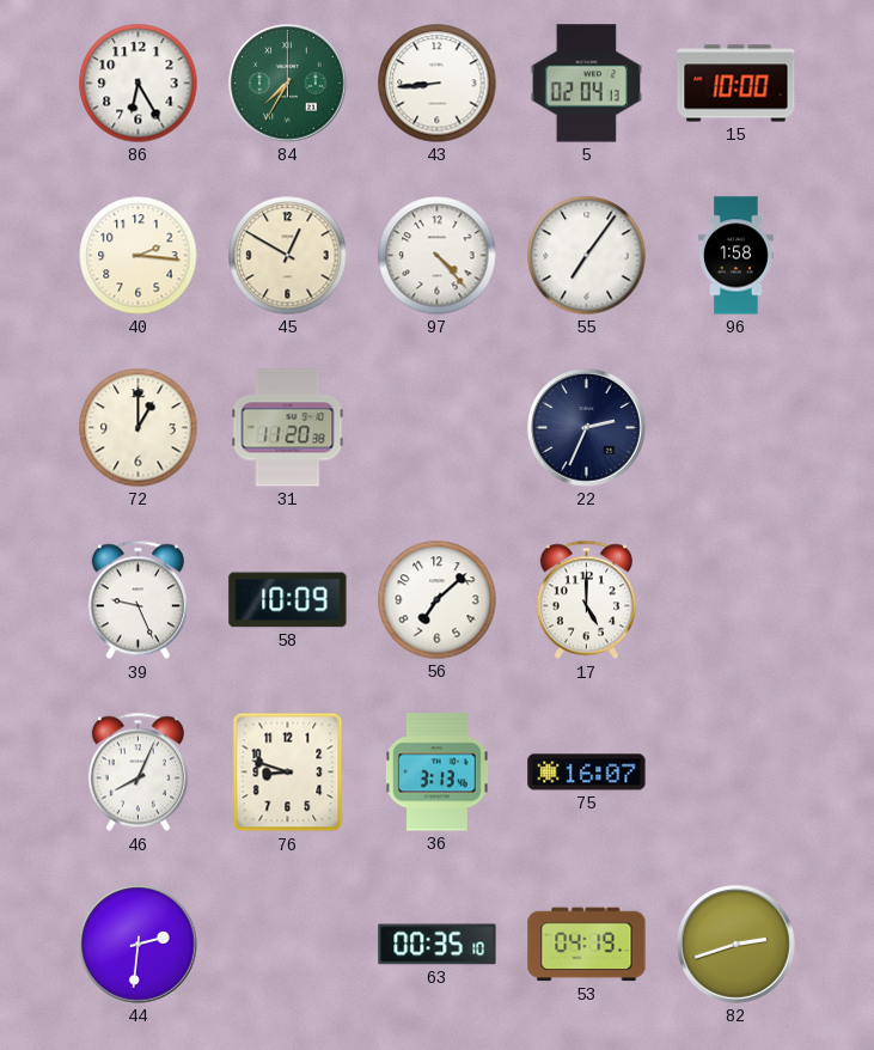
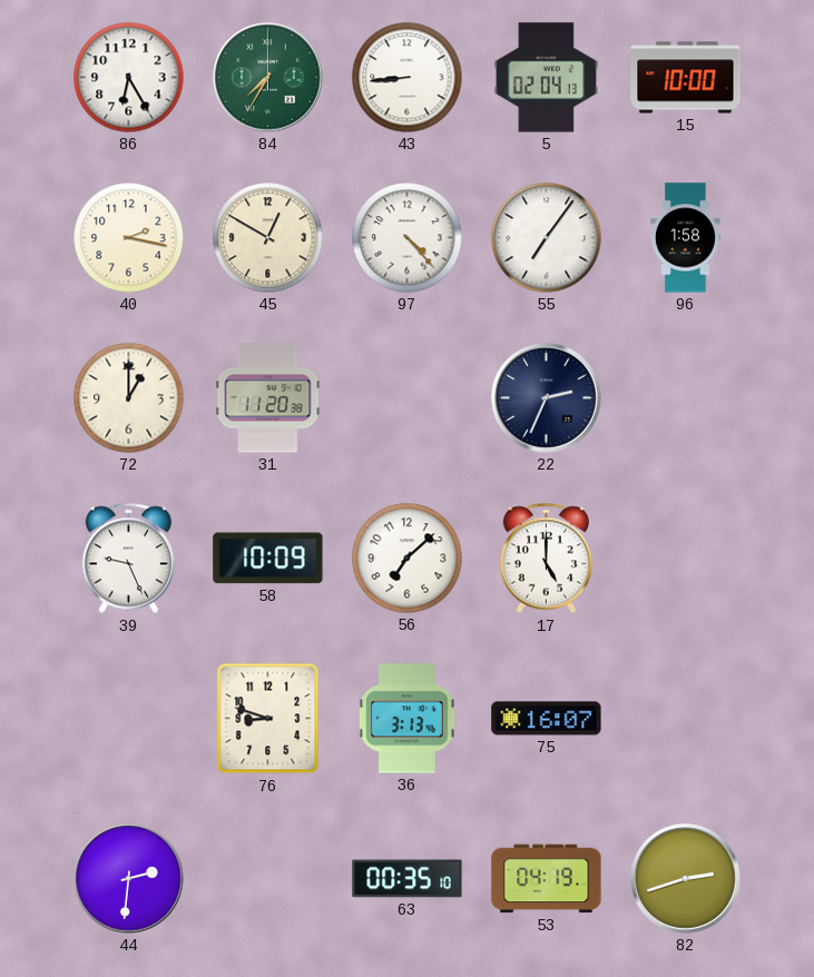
40: 2:16 -> 2:17 (129, 238)
46: 8:04 -> none (137, 773)
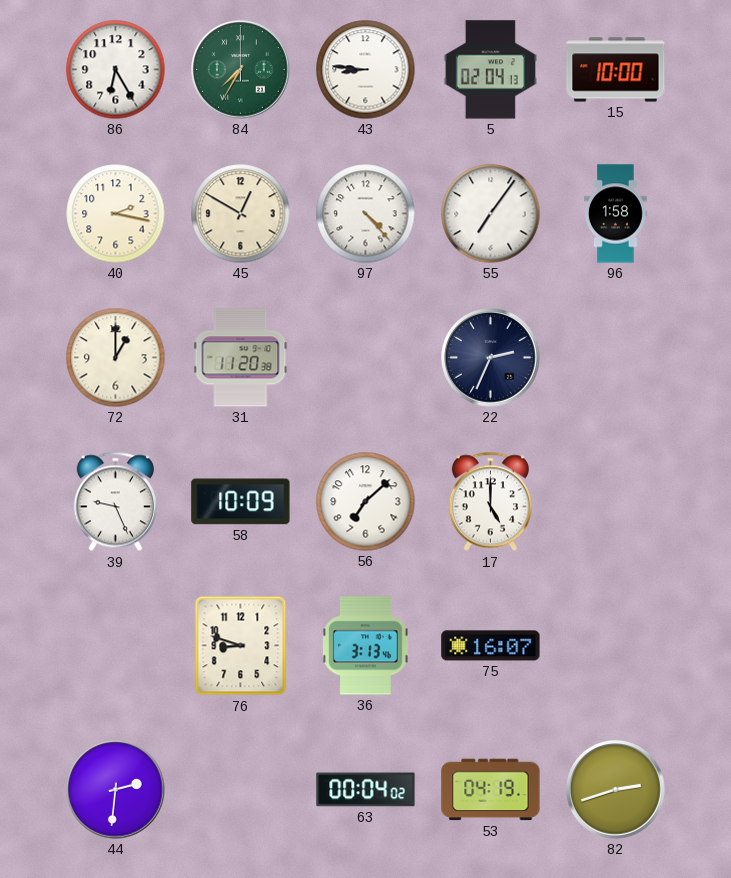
43: 8:44 -> 8:46 (366, 70)
63: 00:35 -> 00:04 (366, 790)
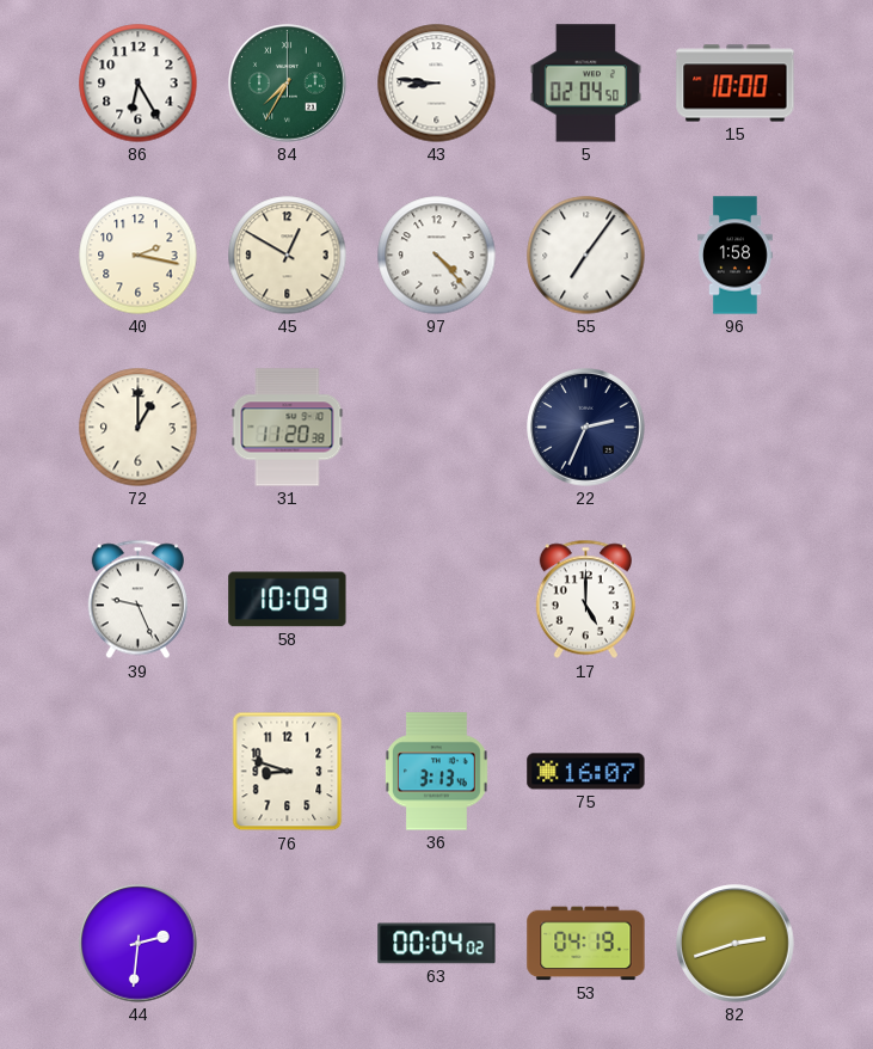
5: 02:04:13 -> 02:04:50 (585, 84)
56: 7:08 -> none (366, 502)
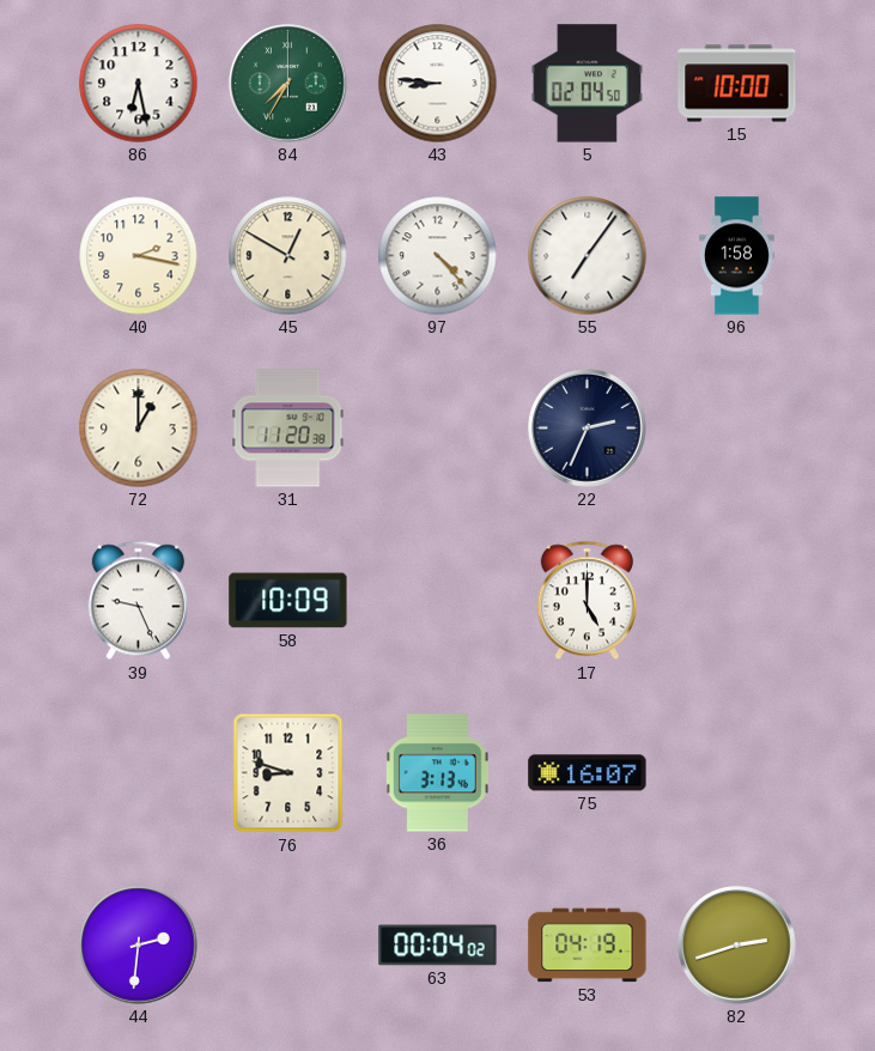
86: 6:25 -> 6:28 (139, 84)
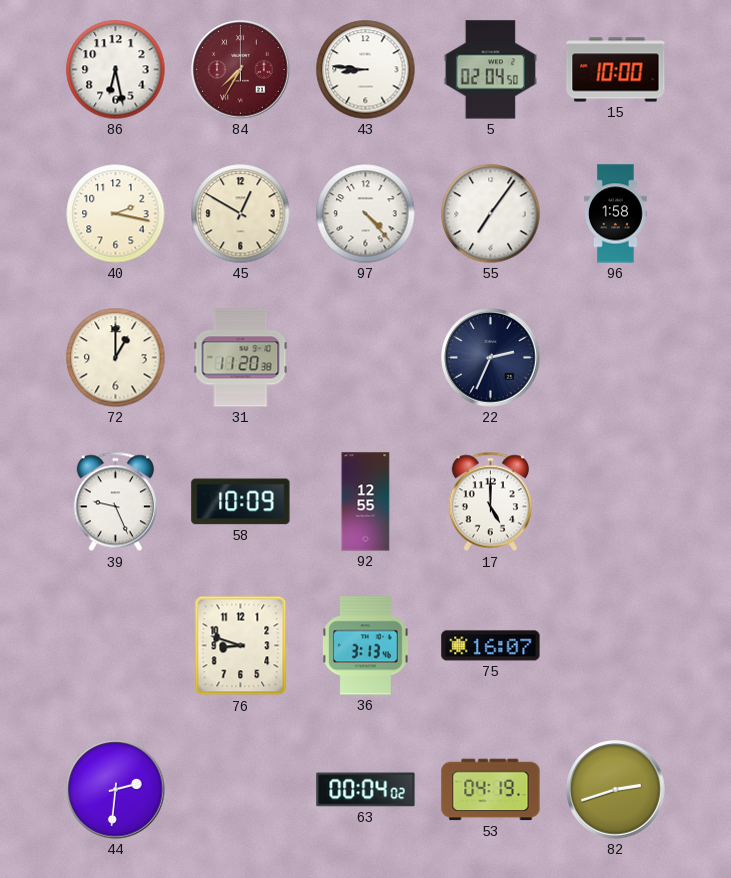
84 dial: green -> burgundy (241, 70)
92: none -> 12:55 (366, 502)
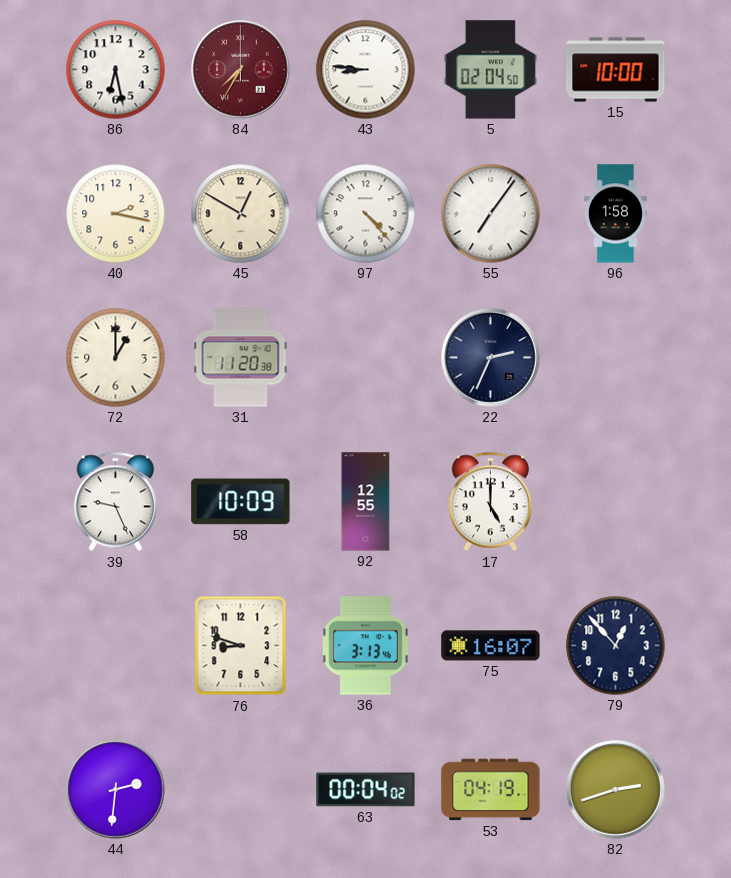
79: none -> 12:53 (616, 646)
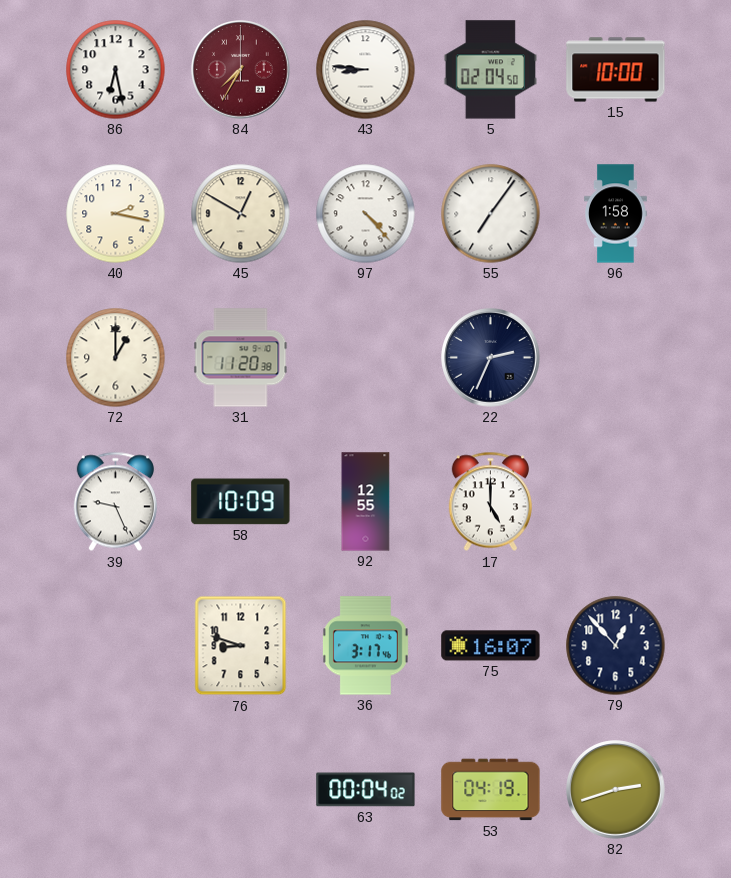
36: 3:13 -> 3:17 (365, 646)
44: 2:31 -> none (116, 790)
